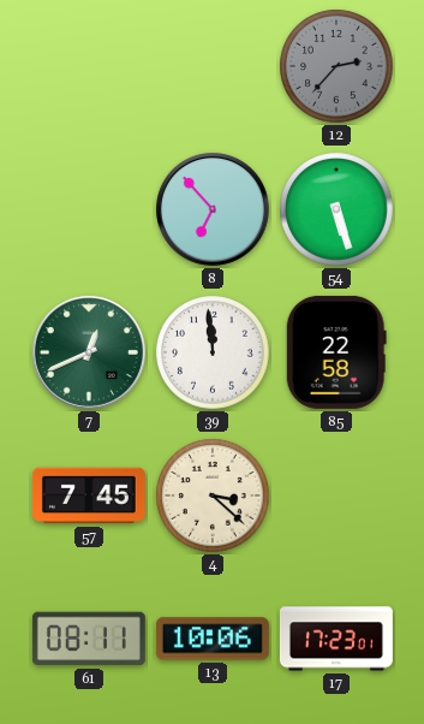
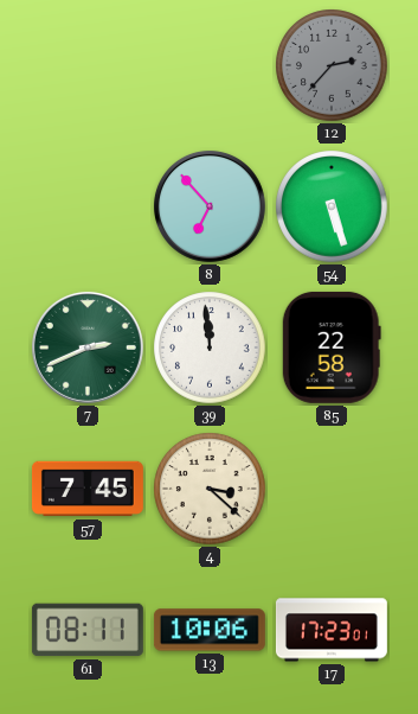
7: 12:41 -> 2:41 (88, 348)
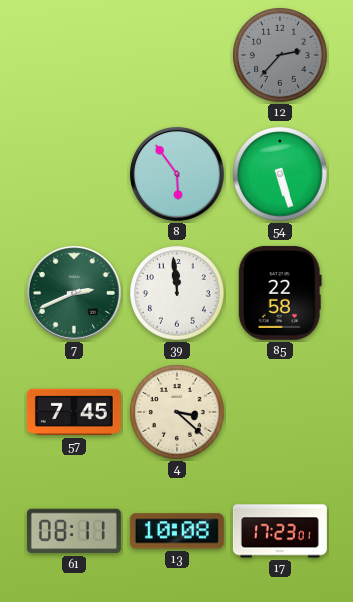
8: 6:53 -> 5:54 (177, 174)
13: 10:06 -> 10:08 (177, 531)
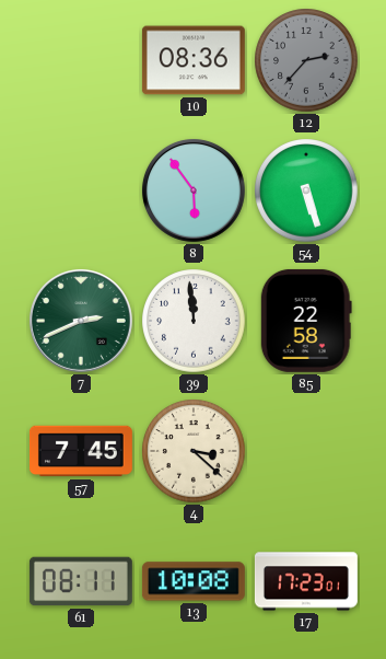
10: none -> 08:36 (194, 60)
